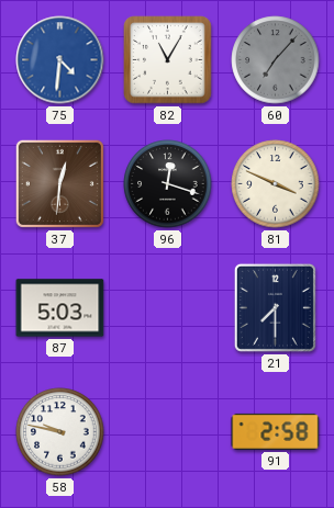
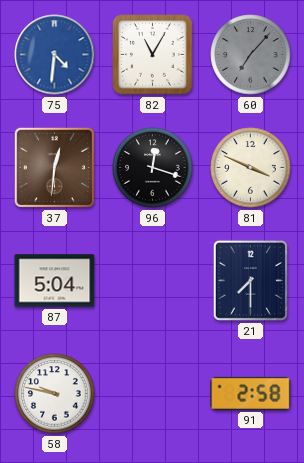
87: 5:03 -> 5:04 (55, 281)
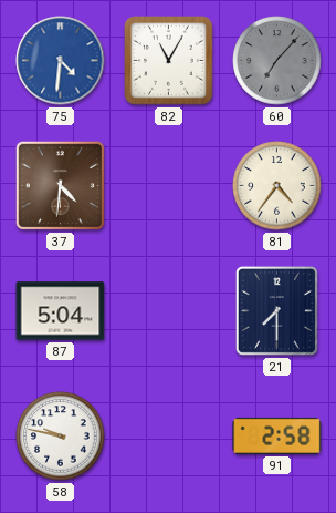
37: 12:31 -> 4:31 (60, 185)
96: 12:18 -> none (153, 168)
81: 3:49 -> 4:36 (277, 186)
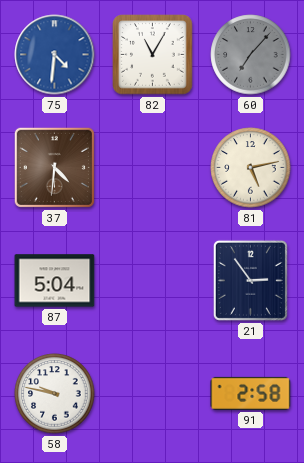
81: 4:36 -> 5:13 (251, 168)
21: 7:30 -> 2:54 (250, 280)
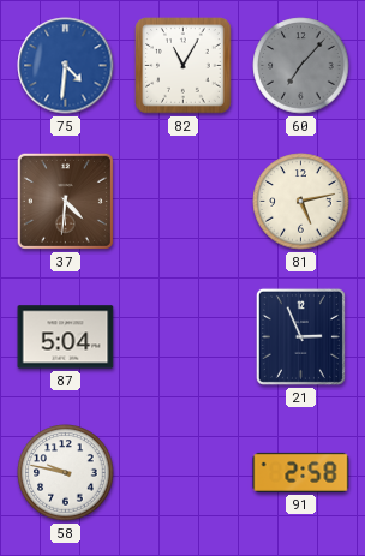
21: 2:54 -> 2:56 (300, 336)
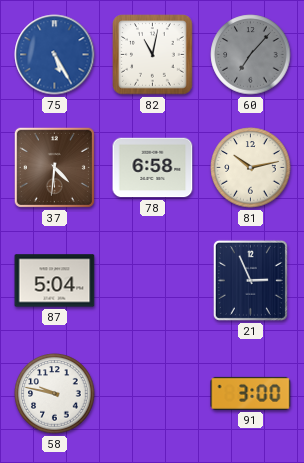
75: 4:31 -> 5:25 (55, 55)
82: 11:05 -> 11:02 (153, 55)
78: none -> 6:58 (153, 168)
81: 5:13 -> 10:13 (251, 168)
91: 2:58 -> 3:00 (251, 393)
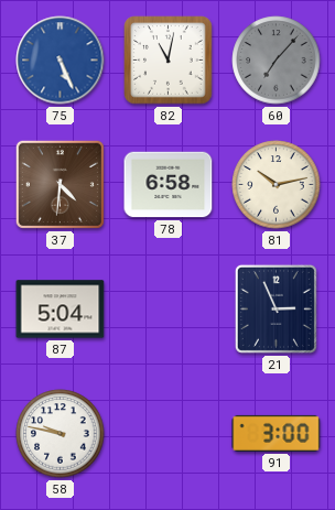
75: 5:25 -> 5:26 (61, 61)
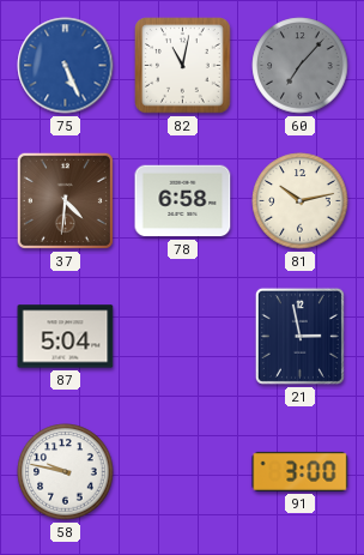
21: 2:56 -> 2:58 (299, 336)
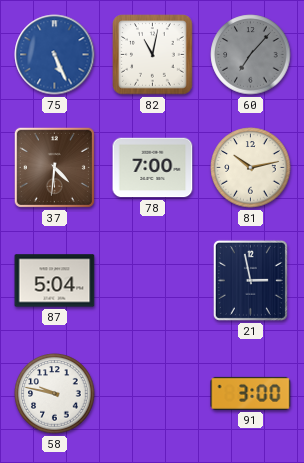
78: 6:58 -> 7:00 (153, 168)
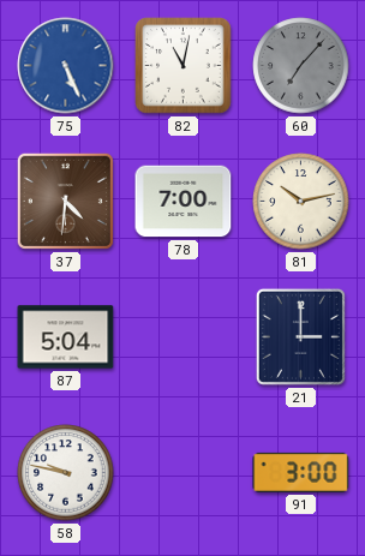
21: 2:58 -> 3:00 (300, 336)
